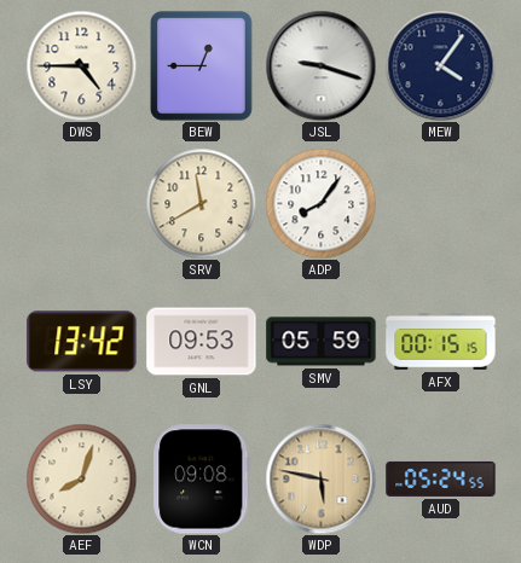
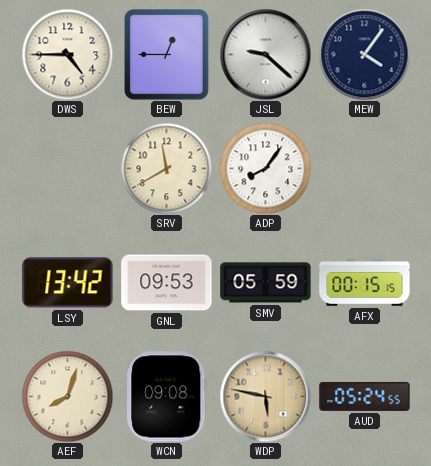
JSL: 9:18 -> 9:22 (265, 54)
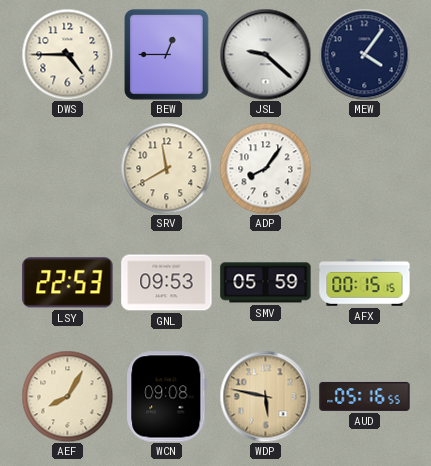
LSY: 13:42 -> 22:53 (68, 283)
AEF: 8:03 -> 8:05 (67, 396)
AUD: 05:24 -> 05:16 (365, 396)
